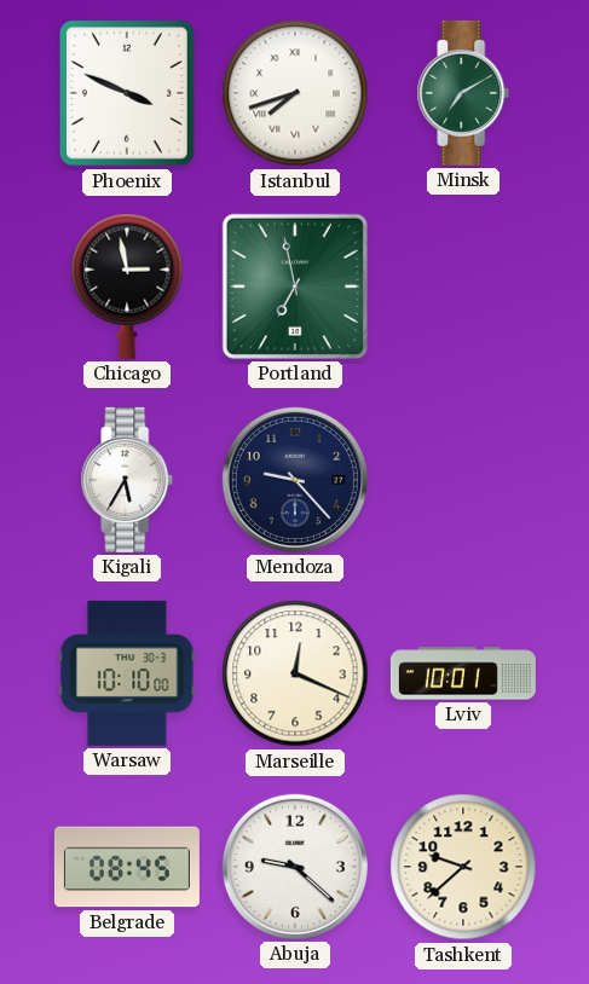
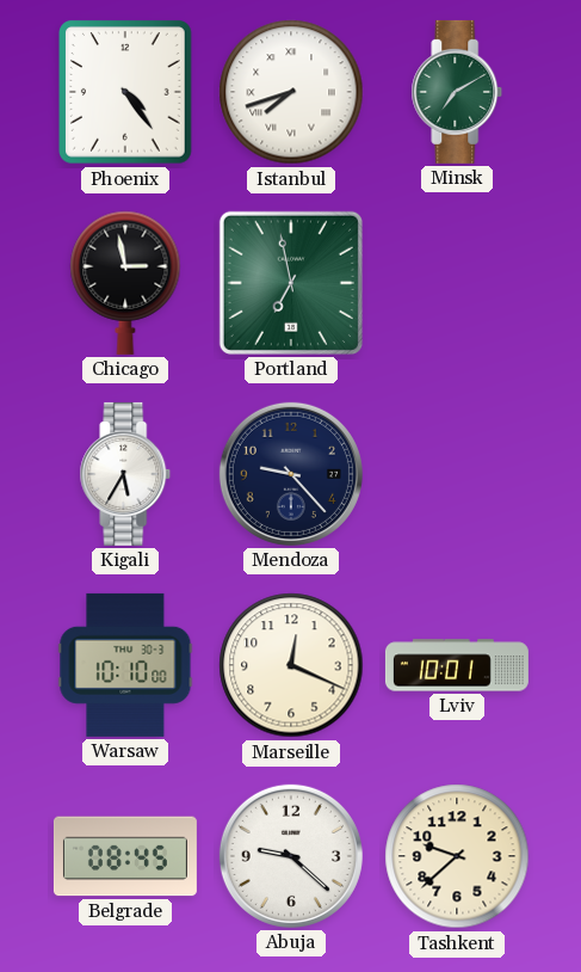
Phoenix: 3:49 -> 4:24 (126, 93)
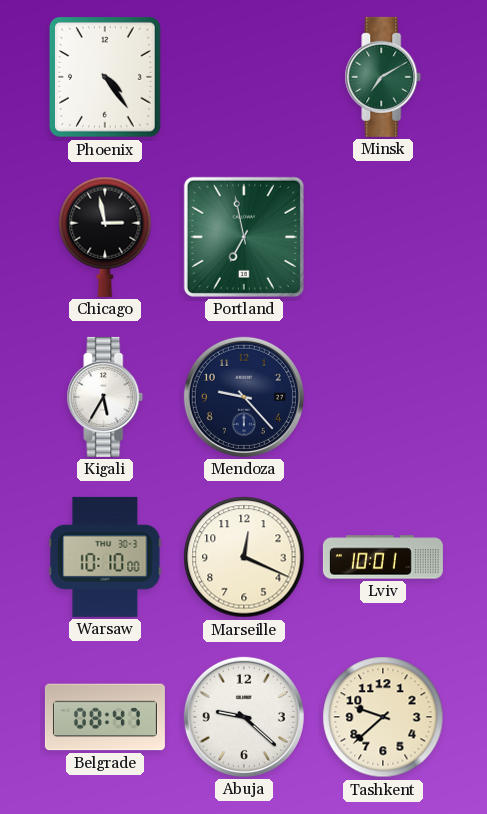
Istanbul: 7:42 -> none (291, 92)
Belgrade: 08:45 -> 08:47 (105, 717)
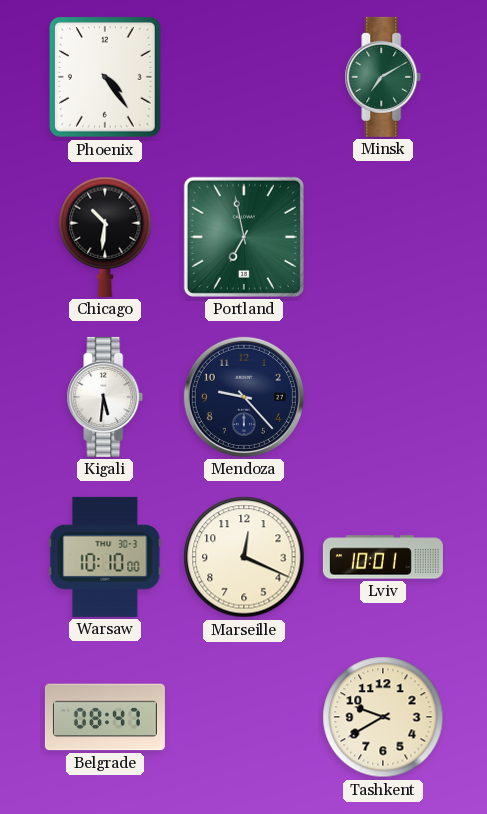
Chicago: 2:58 -> 10:31 (105, 237)
Kigali: 5:35 -> 5:31 (105, 397)
Abuja: 9:22 -> none (244, 717)
Tashkent: 9:38 -> 9:40 (383, 717)
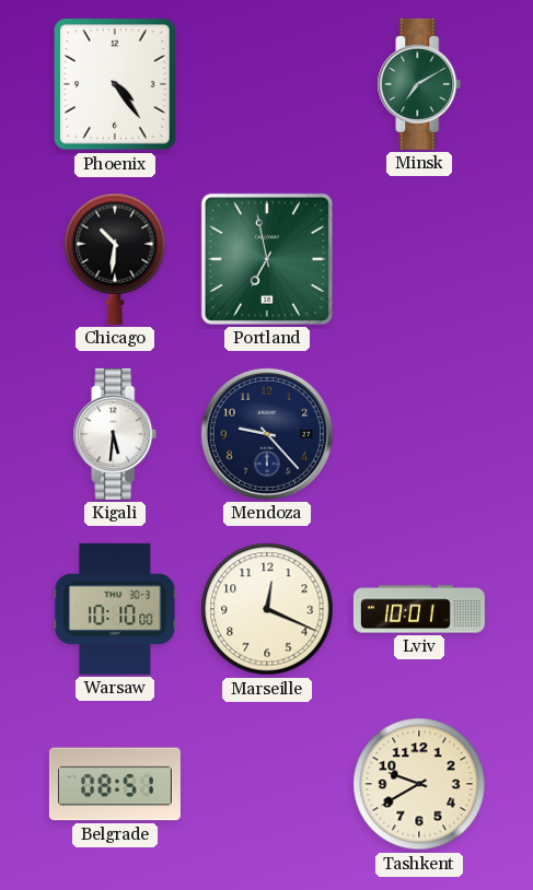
Belgrade: 08:47 -> 08:51 (115, 784)
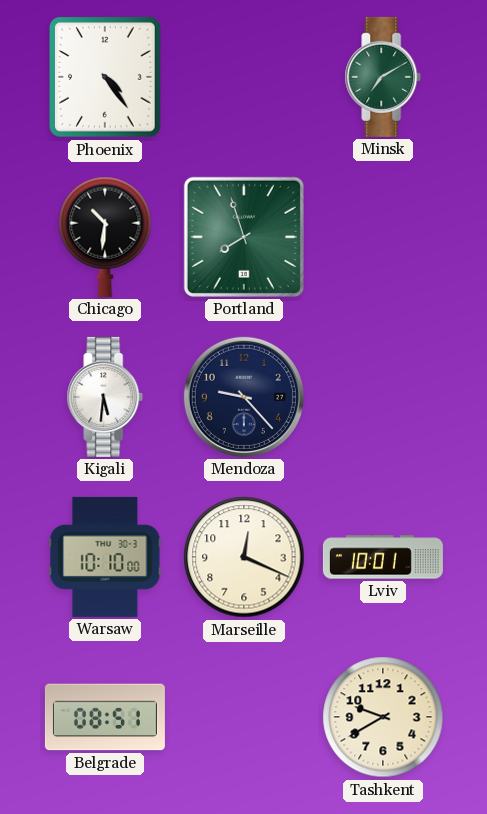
Portland: 6:58 -> 7:57 (244, 237)
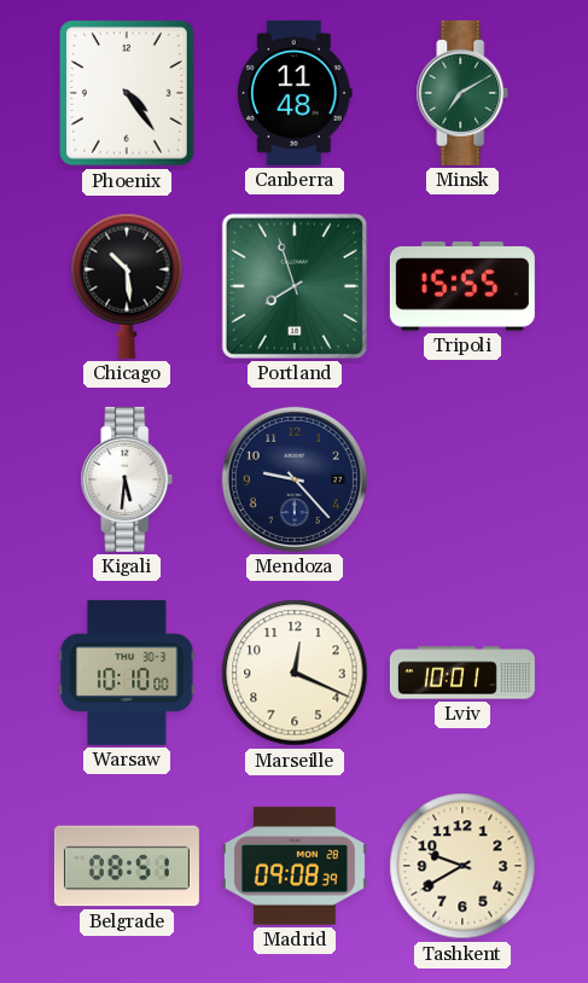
Canberra: none -> 11:48 (296, 93)
Chicago: 10:31 -> 10:29 (127, 286)
Tripoli: none -> 15:55 (462, 286)
Madrid: none -> 09:08 (295, 866)
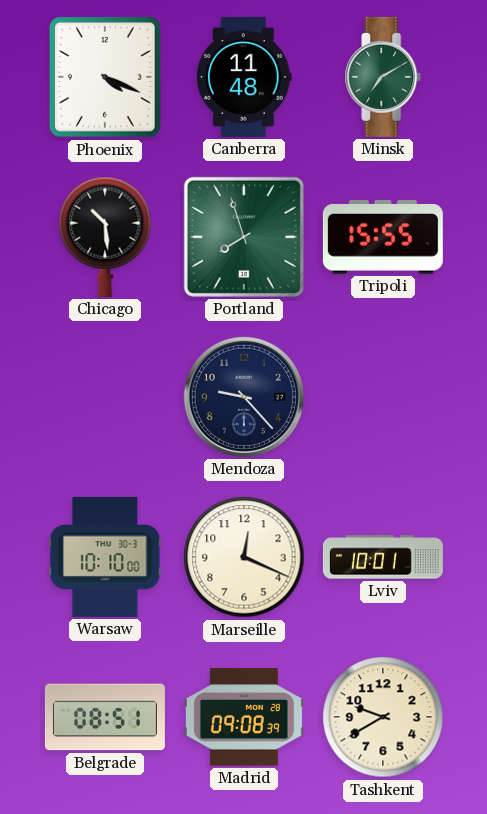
Phoenix: 4:24 -> 4:19 (106, 78)
Kigali: 5:31 -> none (127, 479)
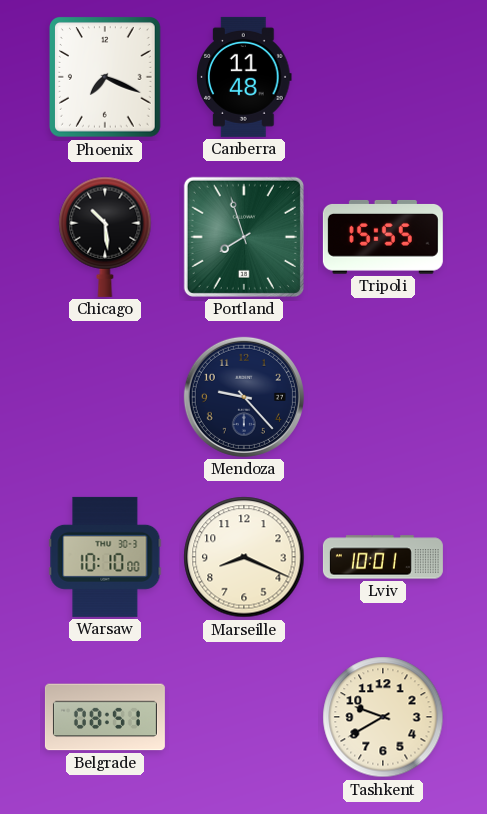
Phoenix: 4:19 -> 7:19 (106, 78)
Minsk: 7:10 -> none (383, 77)
Marseille: 12:19 -> 8:19 (244, 557)
Madrid: 09:08 -> none (244, 717)
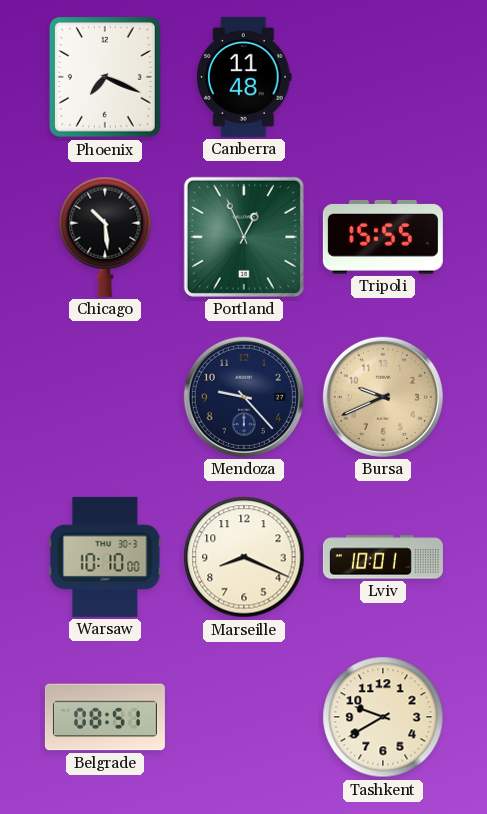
Portland: 7:57 -> 12:56 (244, 237)
Bursa: none -> 9:41 (383, 397)
